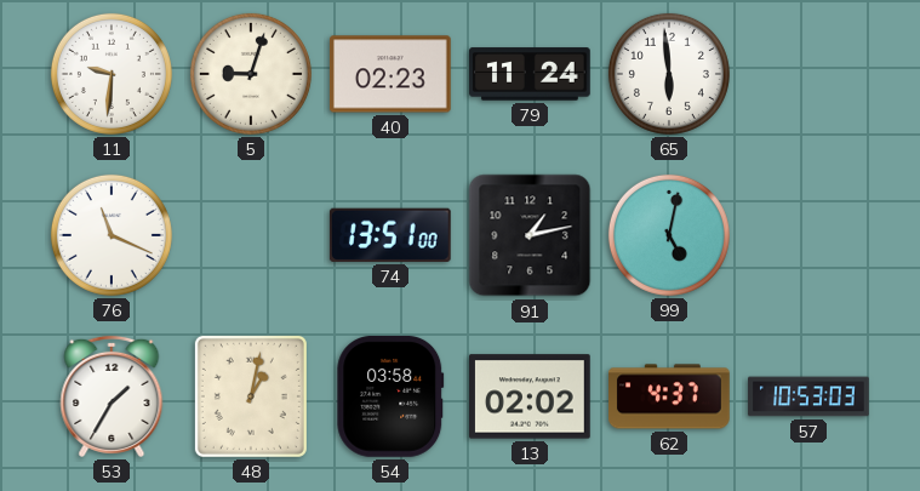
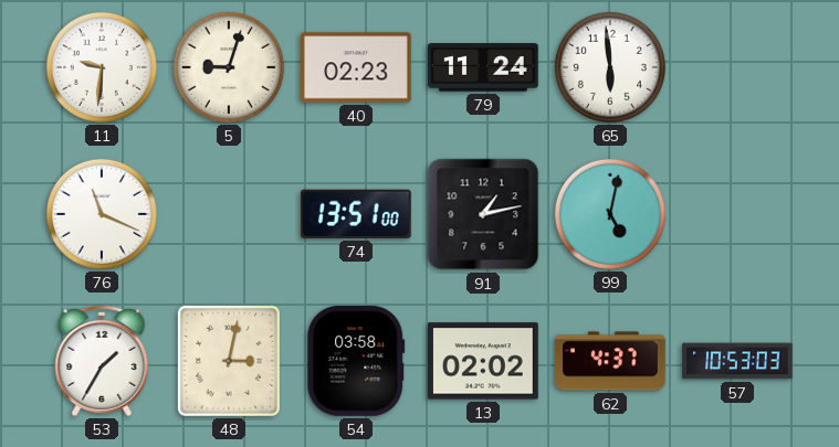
48: 1:02 -> 3:02 (229, 361)
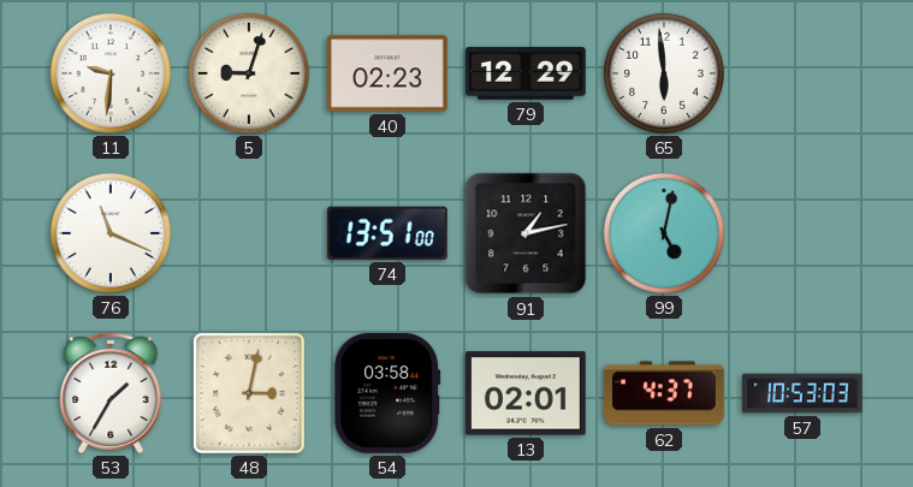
79: 11:24 -> 12:29 (527, 73)
13: 02:02 -> 02:01 (527, 393)
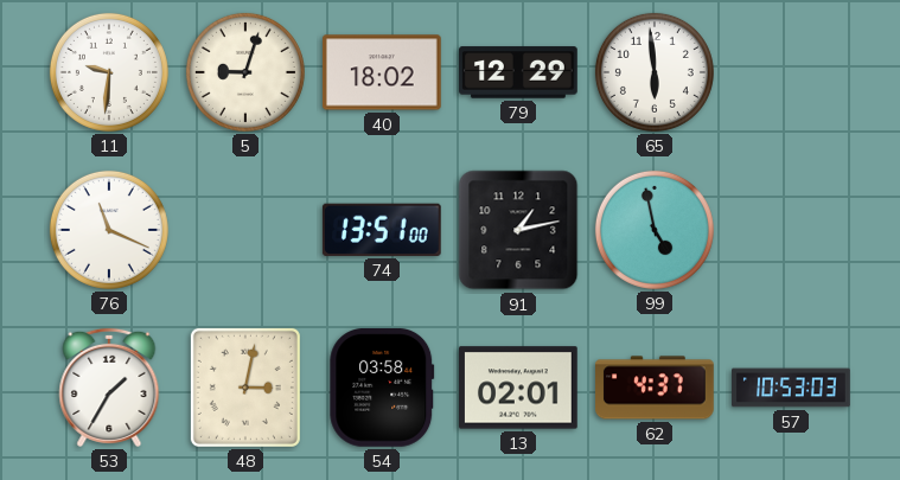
40: 02:23 -> 18:02 (382, 72)
99: 5:02 -> 4:58 (655, 230)
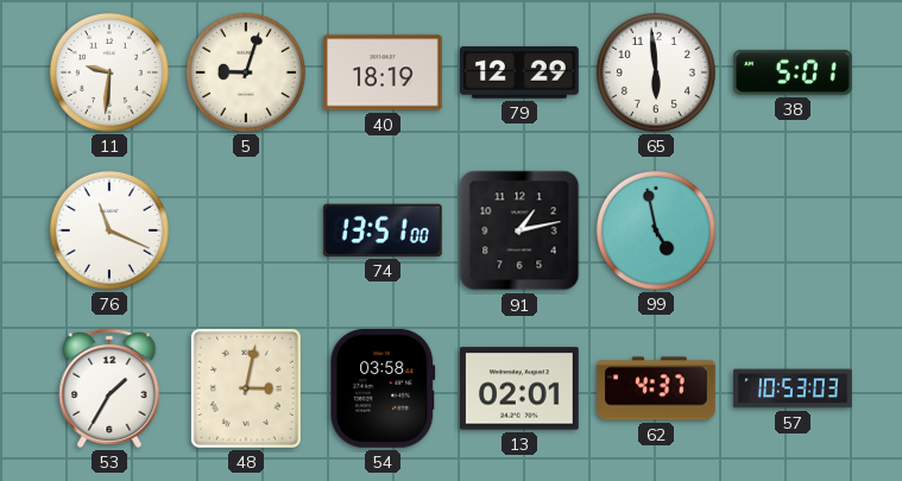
40: 18:02 -> 18:19 (383, 72)
38: none -> 5:01 (793, 72)
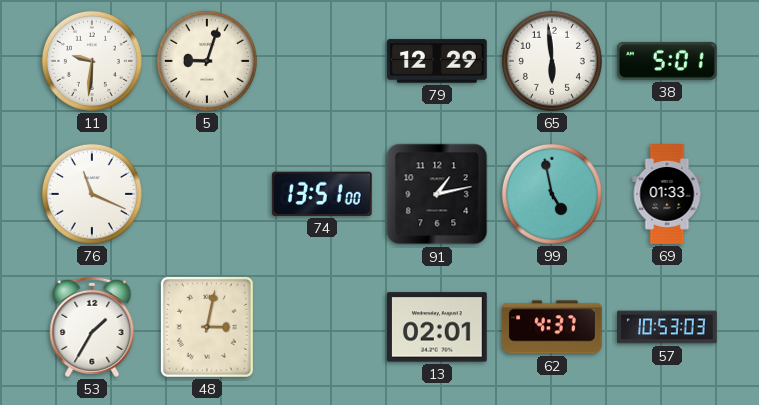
40: 18:19 -> none (383, 72)
69: none -> 01:33 (667, 194)
54: 03:58 -> none (383, 388)
